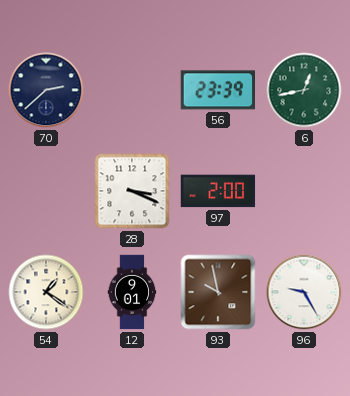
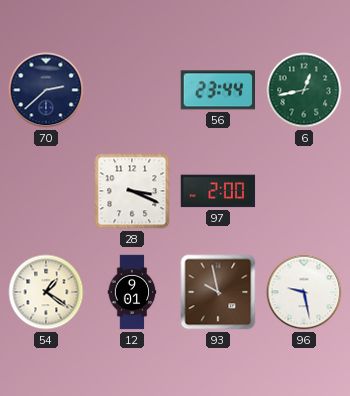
56: 23:39 -> 23:44 (217, 90)
96: 9:25 -> 9:28 (304, 292)
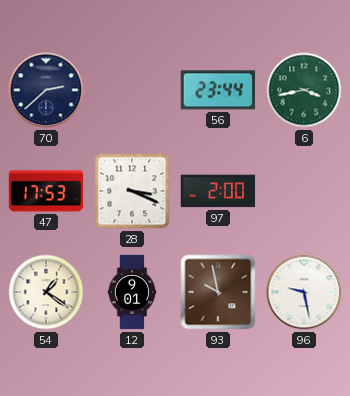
6: 12:43 -> 3:43 (304, 90)
47: none -> 17:53 (46, 191)
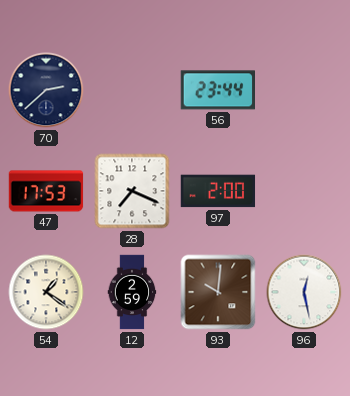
6: 3:43 -> none (304, 90)
28: 3:19 -> 7:19 (132, 191)
12: 9:01 -> 2:59 (132, 292)
93: 9:58 -> 10:01 (218, 292)
96: 9:28 -> 12:28 (304, 292)
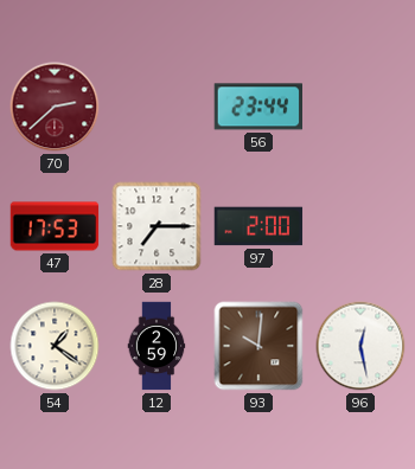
70 dial: navy -> burgundy (55, 107)
28: 7:19 -> 7:15 (157, 226)
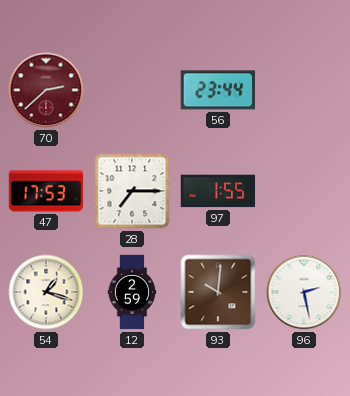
97: 2:00 -> 1:55 (218, 191)
54: 1:21 -> 1:18 (46, 292)
96: 12:28 -> 2:28 (304, 292)
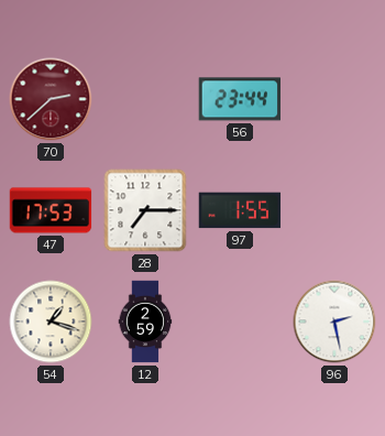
93: 10:01 -> none (218, 292)
